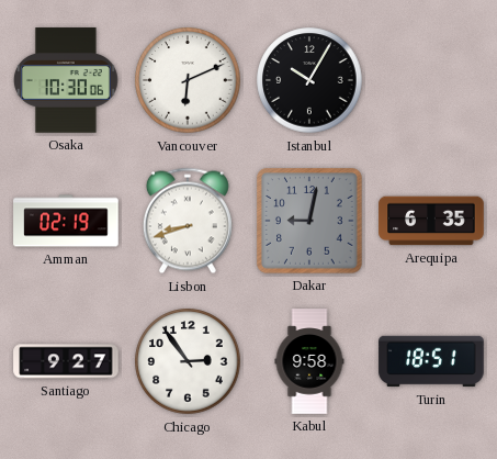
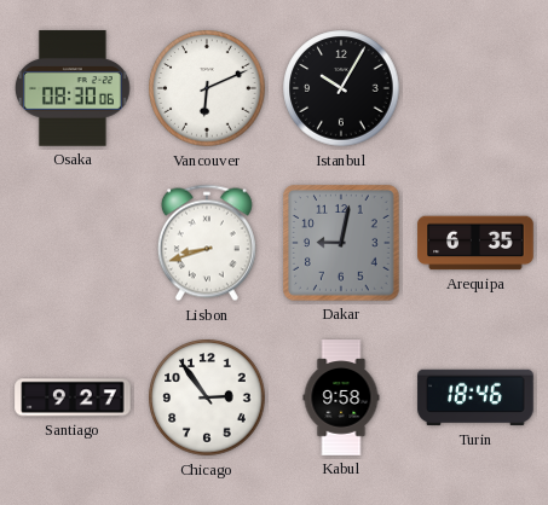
Osaka: 10:30 -> 08:30 (73, 88)
Amman: 02:19 -> none (66, 221)
Turin: 18:51 -> 18:46 (475, 397)
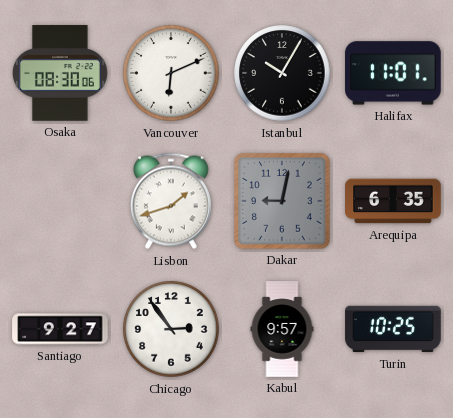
Halifax: none -> 11:01 (393, 73)
Lisbon: 8:42 -> 1:42 (171, 201)
Kabul: 9:58 -> 9:57 (282, 329)
Turin: 18:46 -> 10:25 (393, 329)
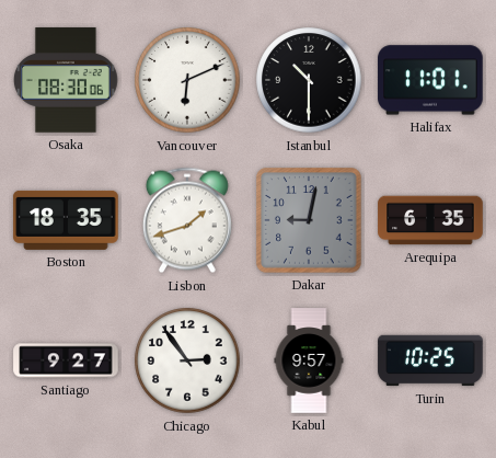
Istanbul: 10:05 -> 10:30 (309, 80)
Boston: none -> 18:35 (66, 220)
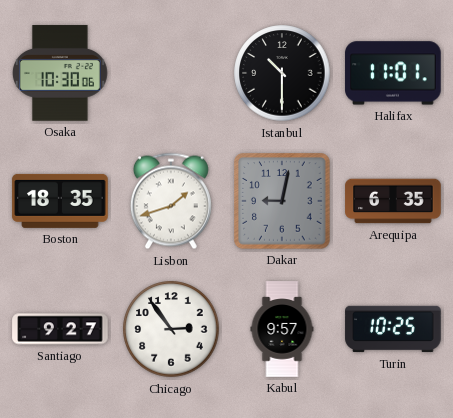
Osaka: 08:30 -> 10:30 (60, 73)
Vancouver: 6:11 -> none (187, 80)
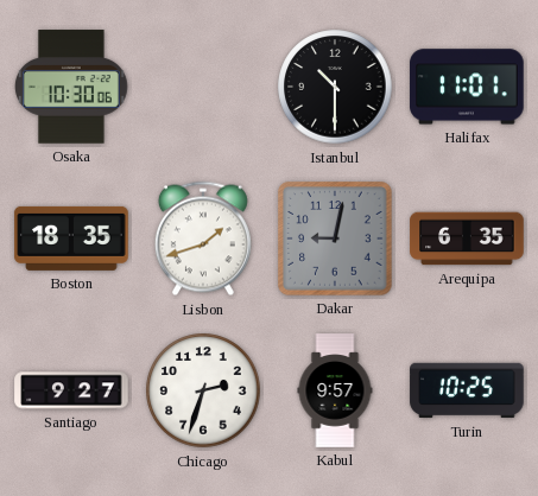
Chicago: 2:54 -> 2:33 (203, 390)
